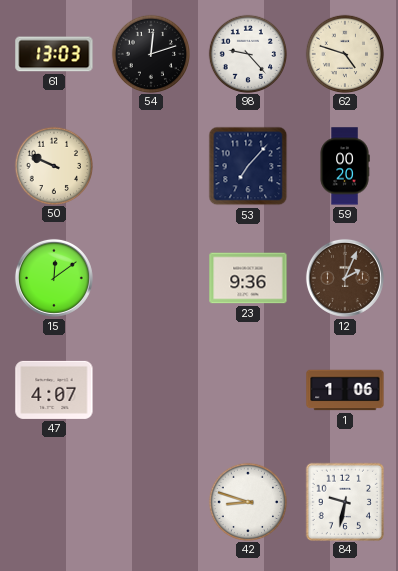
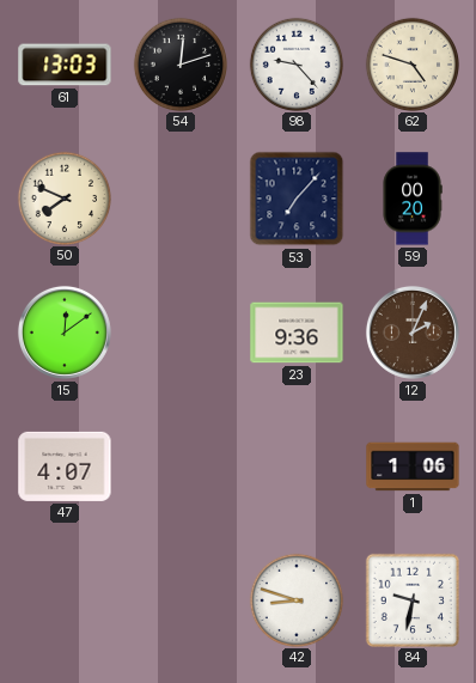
50: 9:49 -> 7:49 (63, 197)
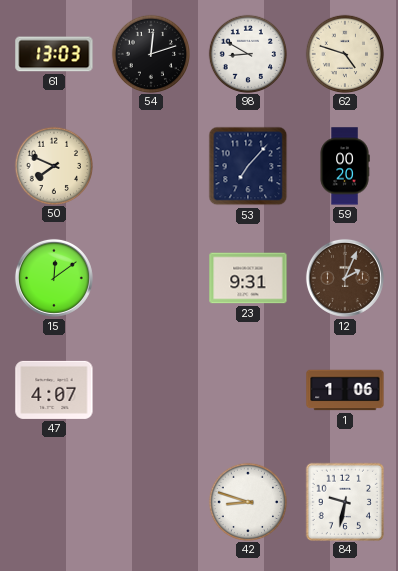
98: 9:23 -> 8:50 (247, 53)
23: 9:36 -> 9:31 (248, 278)
